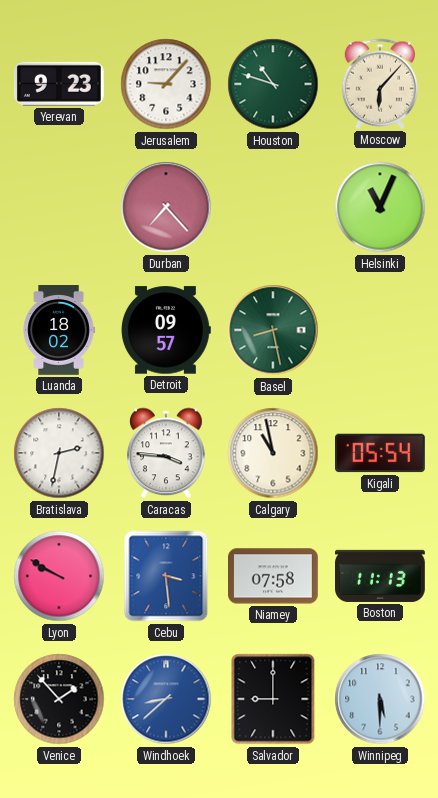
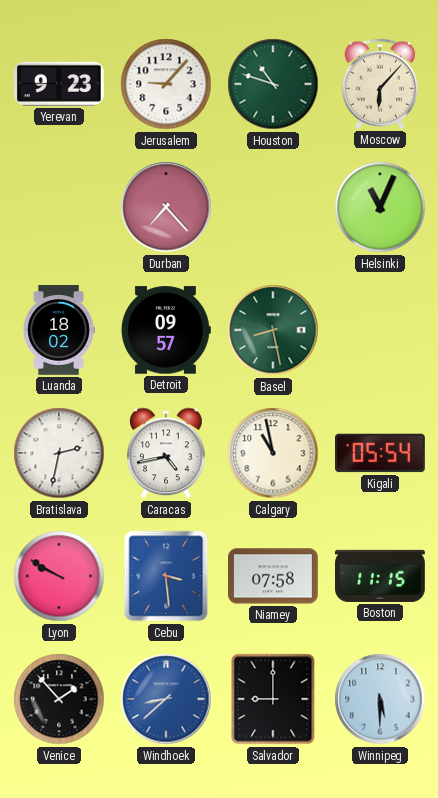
Caracas: 3:46 -> 4:43 (166, 453)
Boston: 11:13 -> 11:15 (381, 576)
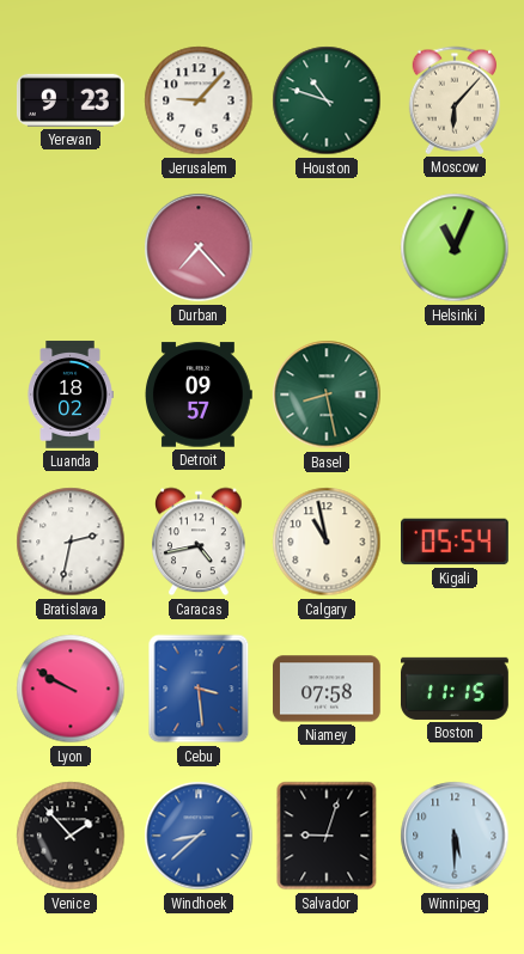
Salvador: 9:00 -> 9:03 (327, 836)
